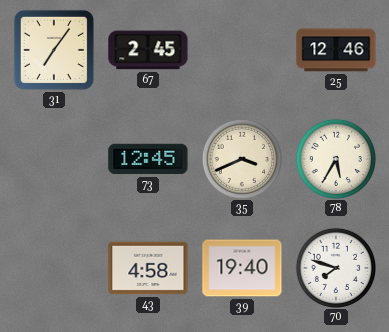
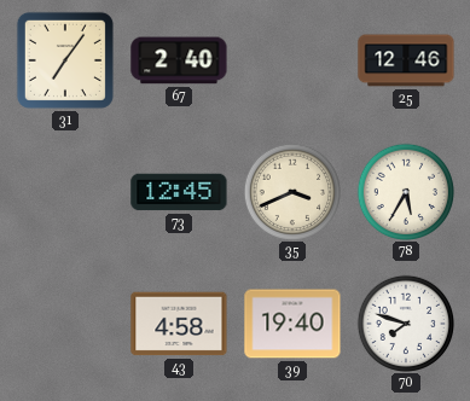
67: 2:45 -> 2:40 (179, 60)
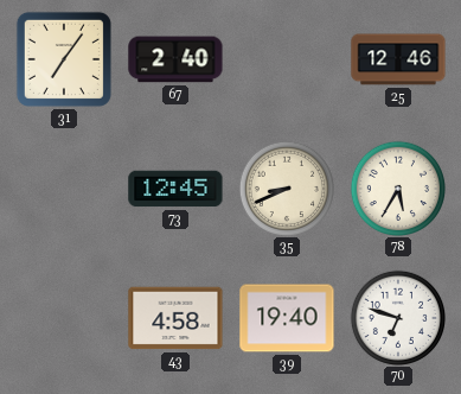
35: 3:41 -> 8:41 (286, 188)
70: 7:48 -> 6:48 (397, 317)
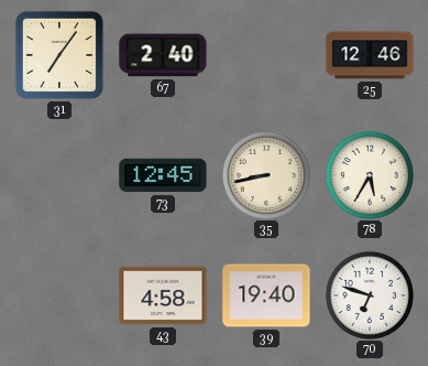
35: 8:41 -> 8:43 (265, 174)
